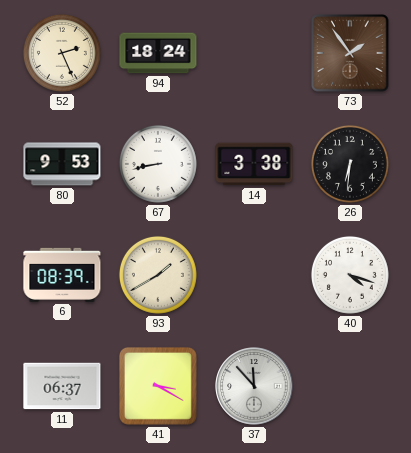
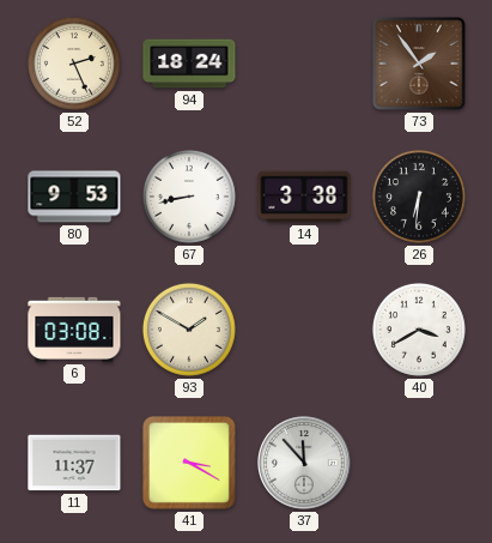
6: 08:39 -> 03:08 (74, 330)
93: 1:40 -> 1:50 (189, 330)
40: 4:18 -> 3:40 (419, 330)
11: 06:37 -> 11:37 (74, 463)
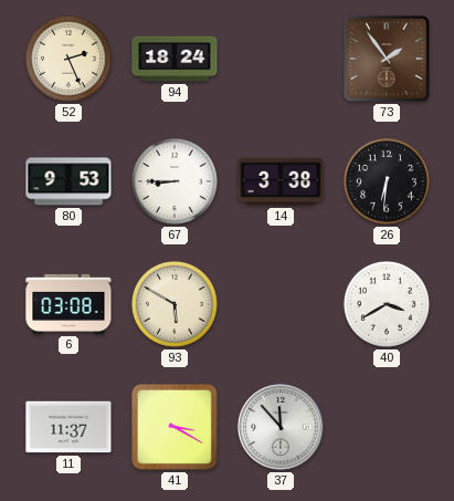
67: 8:43 -> 8:45 (175, 181)
93: 1:50 -> 5:50 (175, 304)
